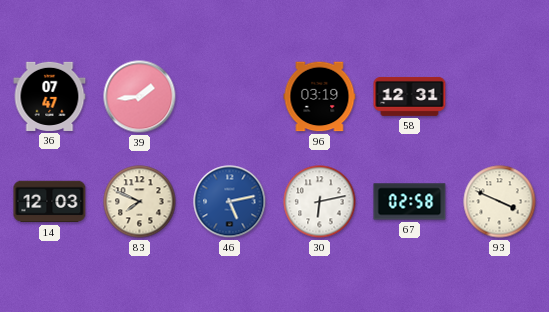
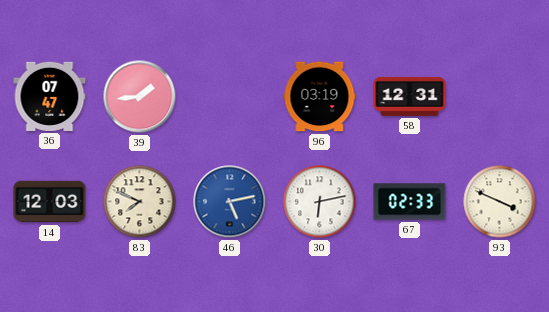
67: 02:58 -> 02:33 (410, 202)
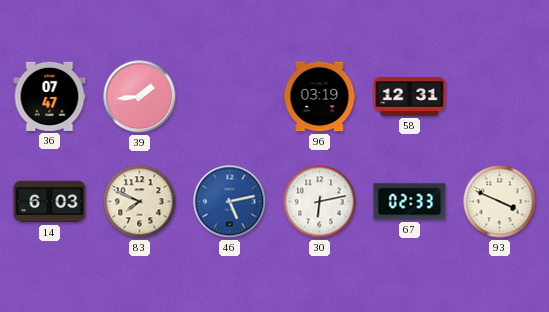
14: 12:03 -> 6:03 (50, 202)
